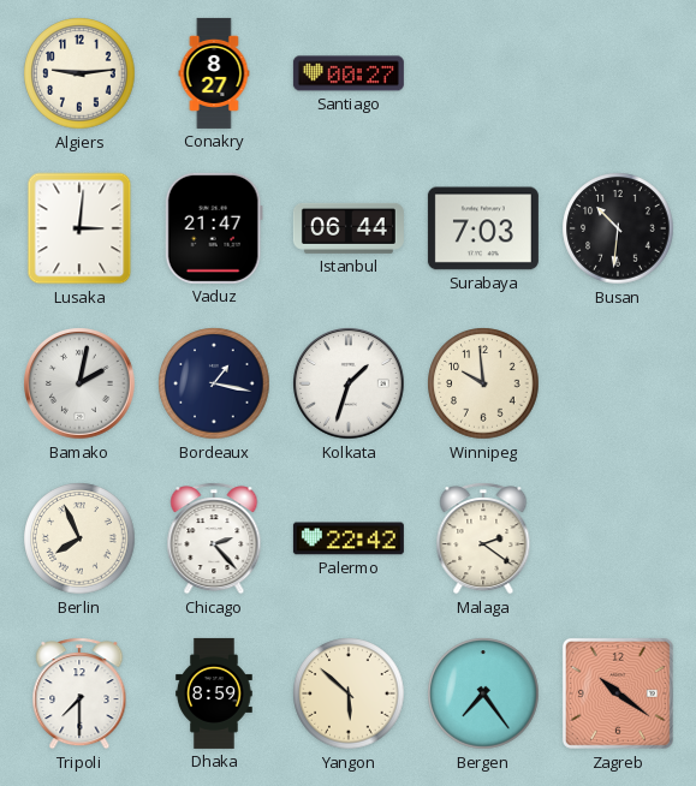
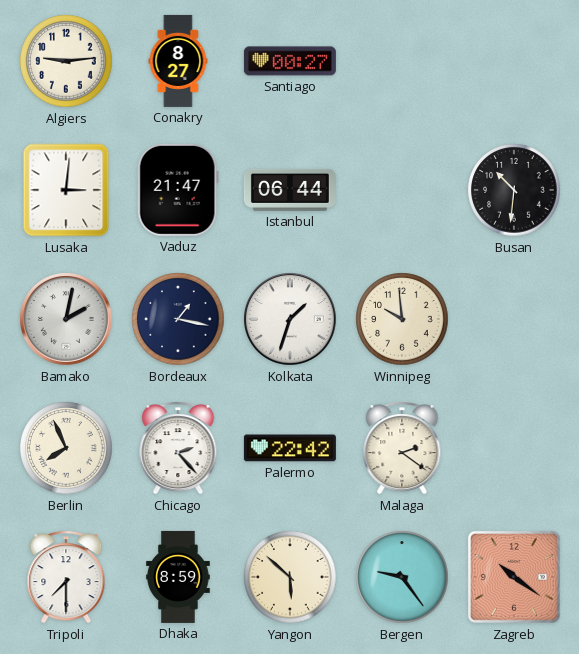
Surabaya: 7:03 -> none (483, 228)
Bergen: 7:24 -> 9:24 (402, 577)
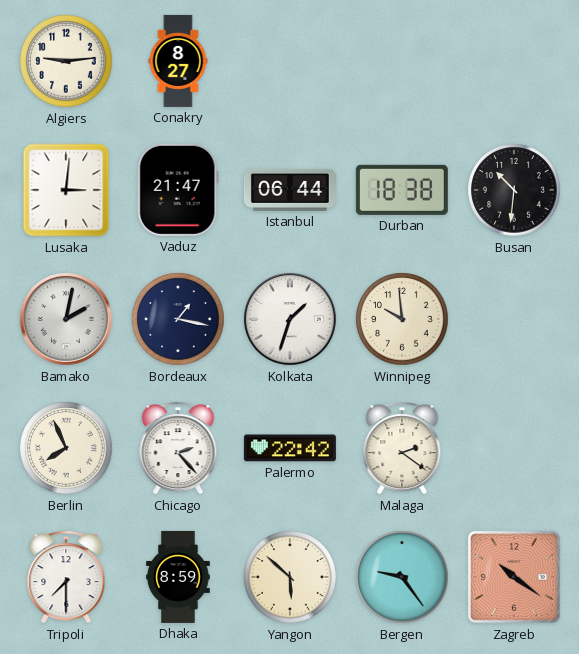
Santiago: 00:27 -> none (290, 61)
Durban: none -> 18:38 (402, 190)
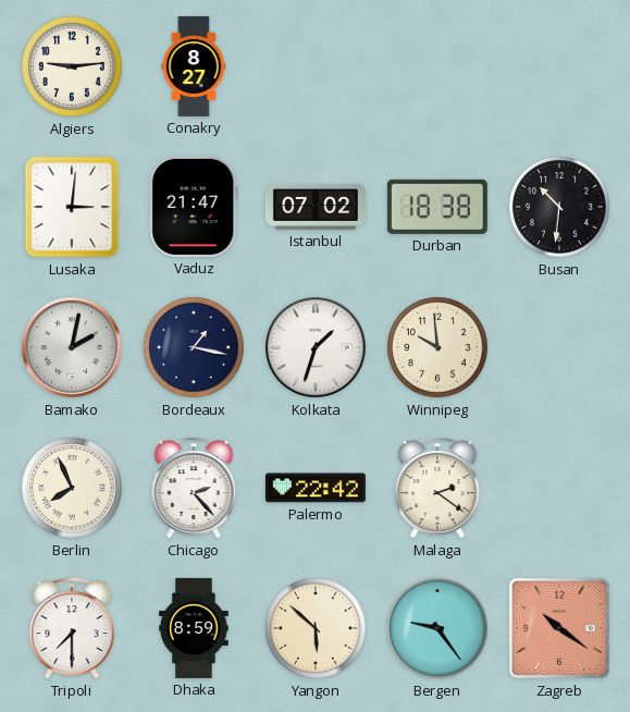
Istanbul: 06:44 -> 07:02 (316, 207)
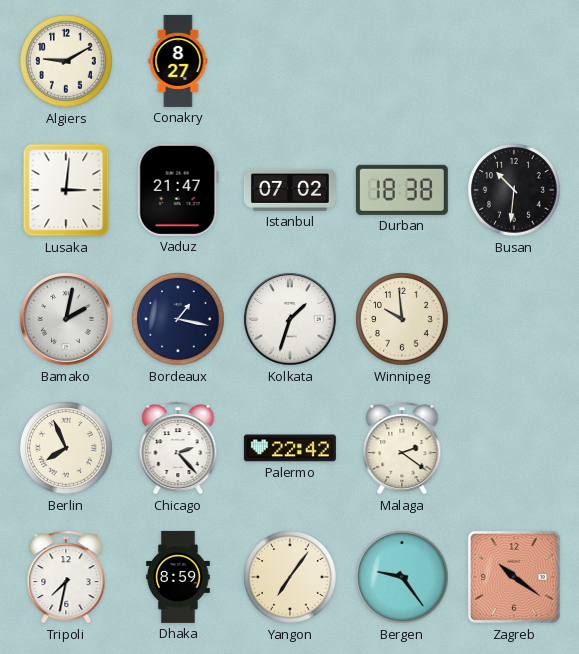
Algiers: 9:14 -> 9:10 (66, 61)
Tripoli: 7:30 -> 7:32 (66, 577)
Yangon: 5:52 -> 7:06 (290, 577)
